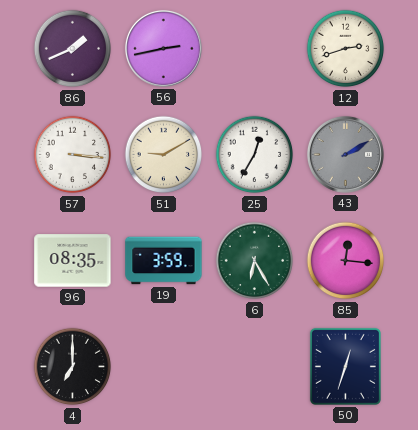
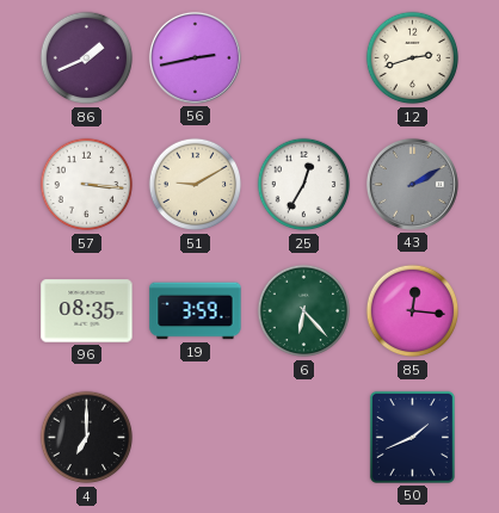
6: 6:25 -> 6:23 (304, 311)
50: 12:33 -> 1:41 (412, 437)
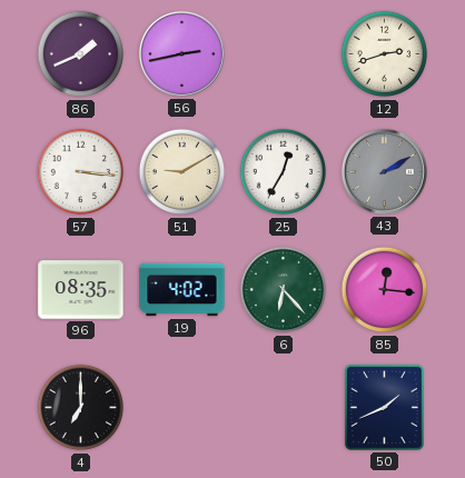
19: 3:59 -> 4:02 (182, 290)
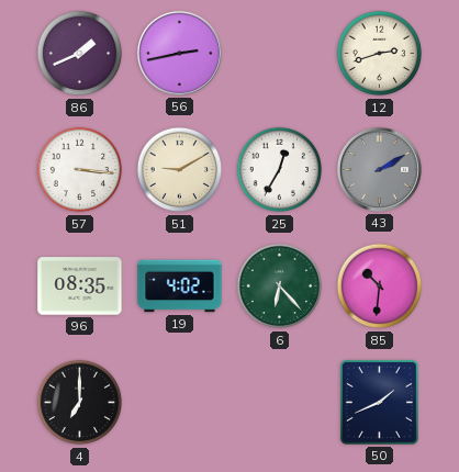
85: 12:16 -> 10:31 (380, 286)
